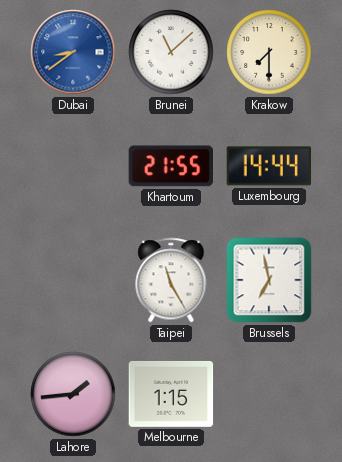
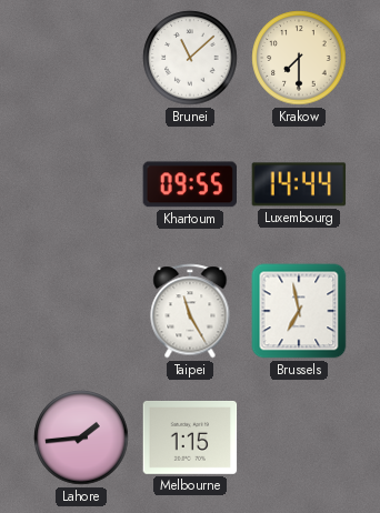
Dubai: 8:39 -> none (73, 52)
Khartoum: 21:55 -> 09:55 (190, 184)
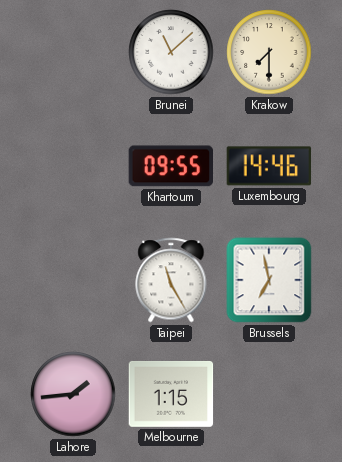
Luxembourg: 14:44 -> 14:46 (269, 166)
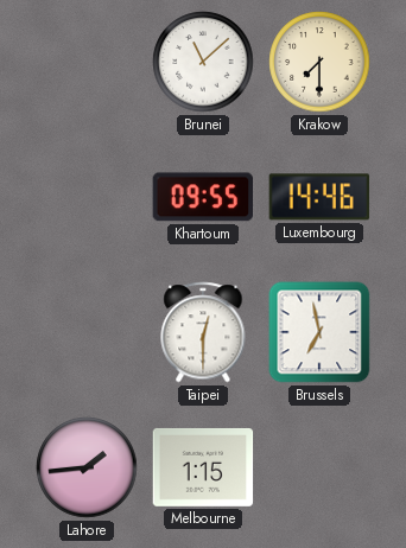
Taipei: 11:25 -> 12:30 (203, 332)
